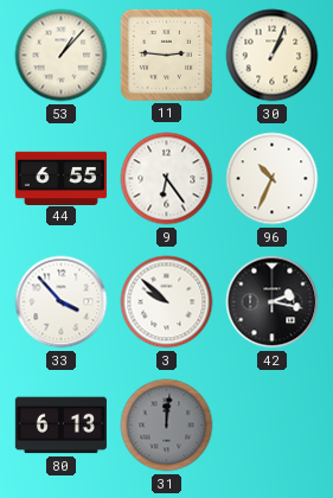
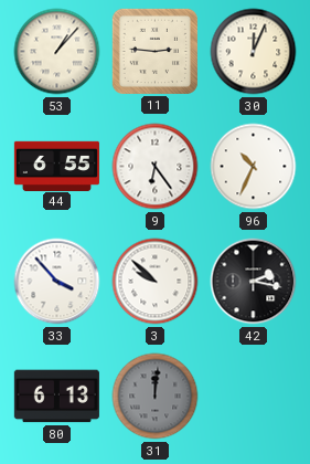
30: 1:04 -> 12:04 (254, 52)
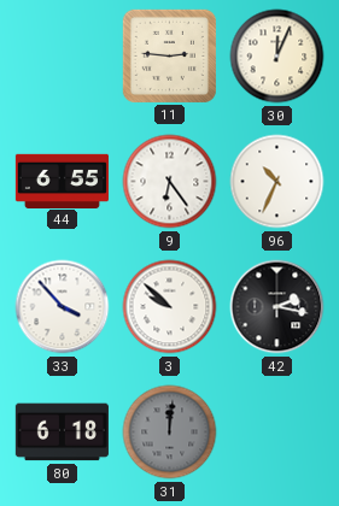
53: 1:07 -> none (57, 52)
80: 6:13 -> 6:18 (62, 433)
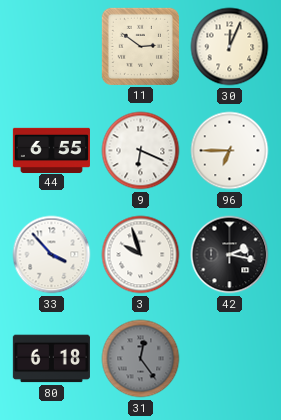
11: 2:46 -> 2:51 (140, 46)
9: 6:24 -> 6:19 (141, 151)
96: 10:34 -> 6:45 (230, 151)
3: 9:52 -> 9:57 (141, 255)
31: 12:01 -> 12:24 (141, 359)
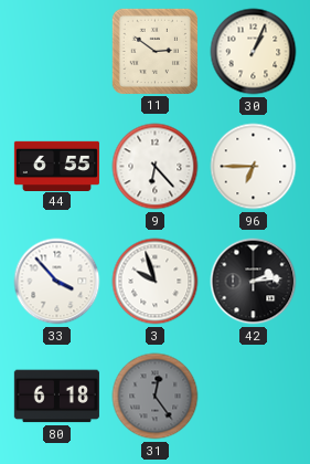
30: 12:04 -> 1:04 (254, 52)
9: 6:19 -> 6:23 (156, 167)
42: 2:17 -> 2:14 (254, 282)
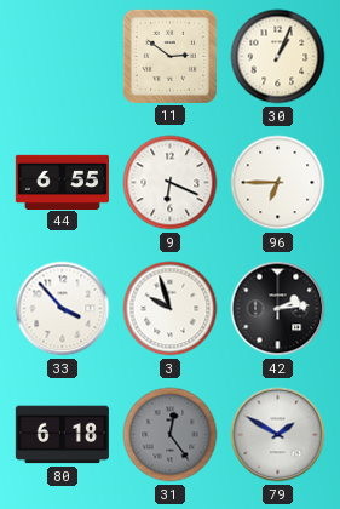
9: 6:23 -> 6:19 (171, 183)
79: none -> 1:50 (278, 435)
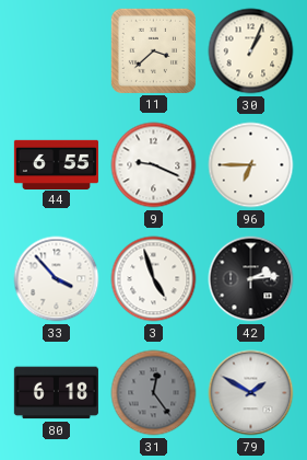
11: 2:51 -> 3:38 (153, 50)
9: 6:19 -> 9:19 (154, 165)
3: 9:57 -> 4:57 (154, 279)
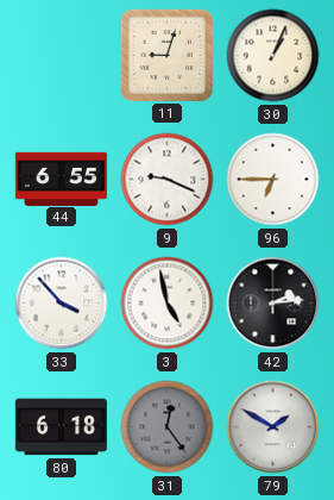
11: 3:38 -> 9:03 (166, 55)
3: 4:57 -> 4:58 (168, 304)
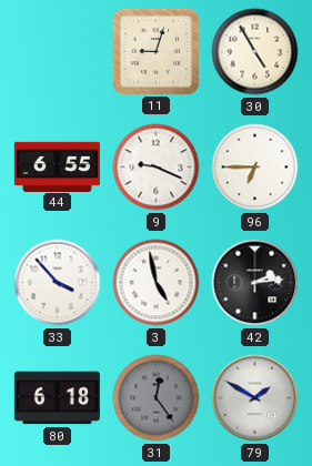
30: 1:04 -> 4:55 (255, 52)
